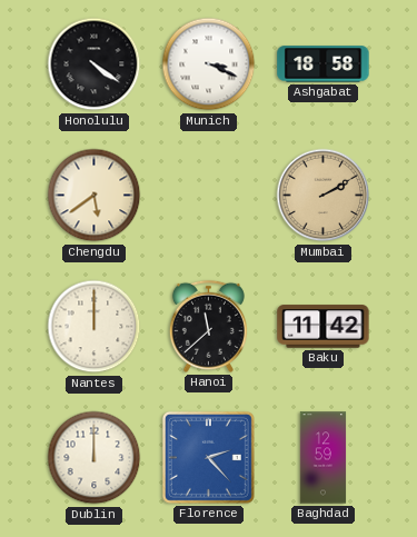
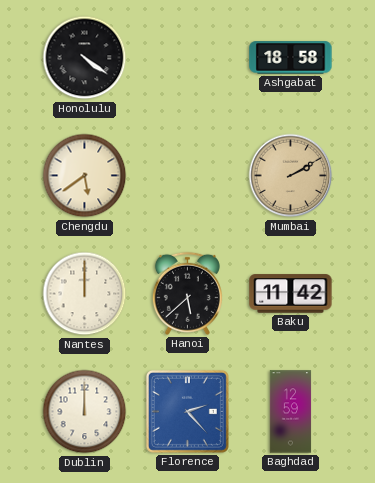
Munich: 3:19 -> none (209, 64)
Hanoi: 11:38 -> 5:38 (187, 293)
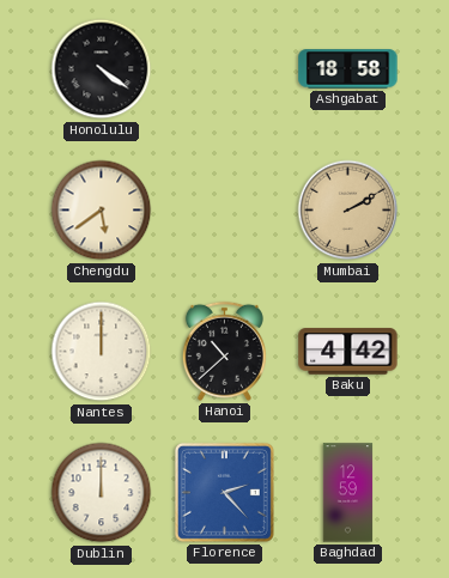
Hanoi: 5:38 -> 10:38 (224, 351)
Baku: 11:42 -> 4:42 (348, 352)
